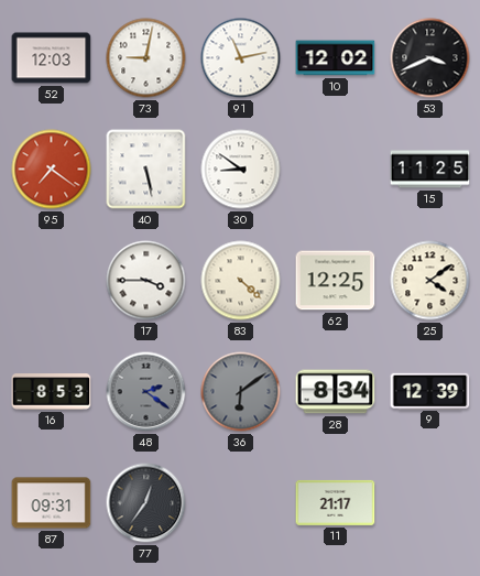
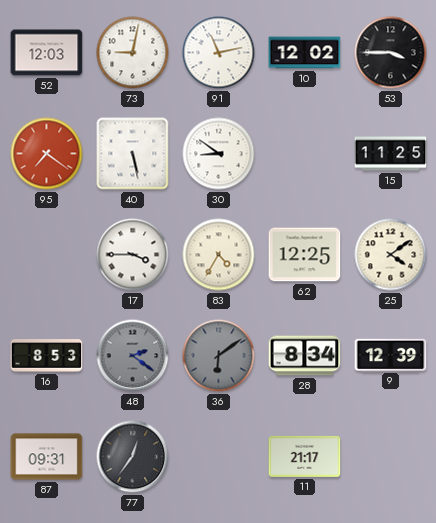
53: 3:41 -> 3:45 (391, 53)
83: 4:22 -> 4:35 (219, 255)
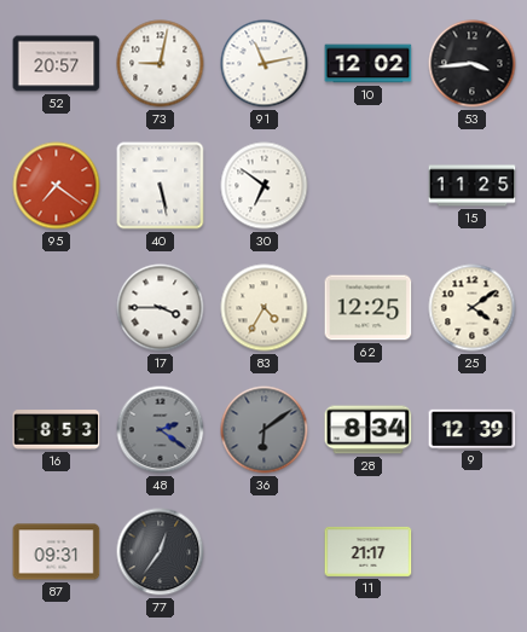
52: 12:03 -> 20:57 (57, 64)
53: 3:45 -> 3:44 (473, 64)
30: 8:51 -> 6:51 (265, 186)
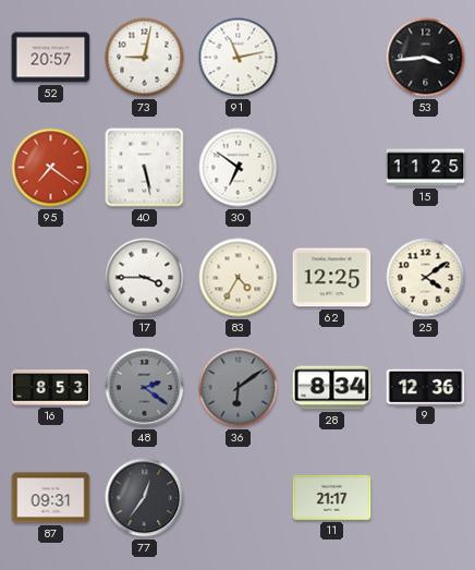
10: 12:02 -> none (369, 64)
9: 12:39 -> 12:36 (426, 387)
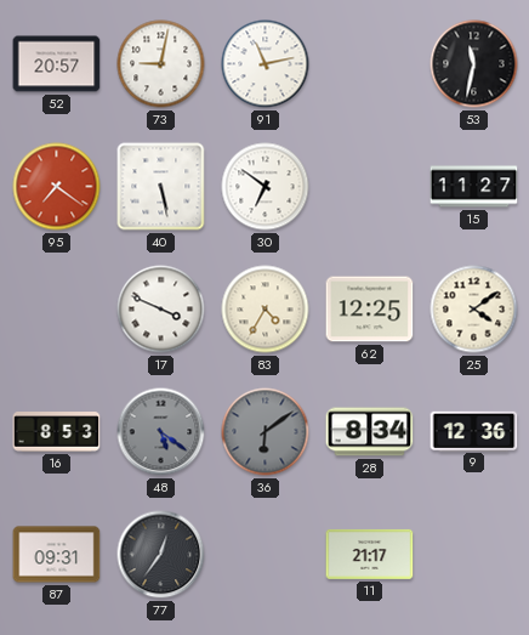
53: 3:44 -> 11:32 (474, 64)
15: 11:25 -> 11:27 (474, 187)
17: 3:45 -> 3:49 (161, 310)
48: 2:21 -> 5:21 (161, 432)
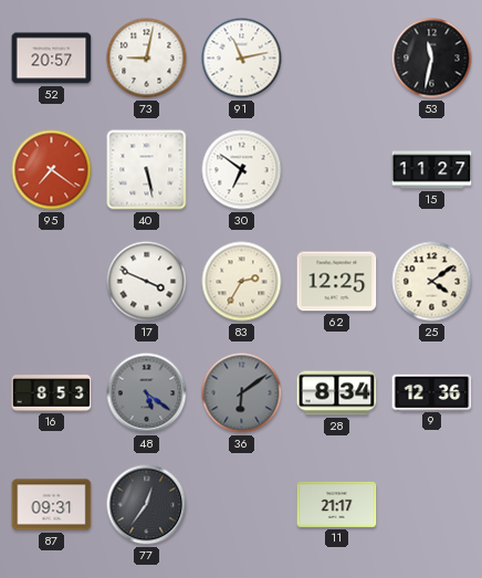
83: 4:35 -> 2:35 (242, 282)
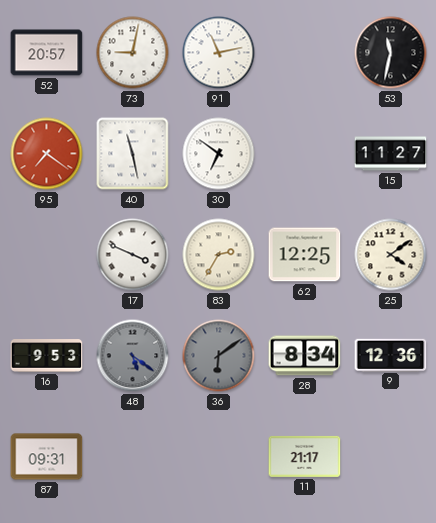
40: 5:28 -> 11:28 (133, 154)
16: 8:53 -> 9:53 (47, 356)
77: 12:36 -> none (147, 505)
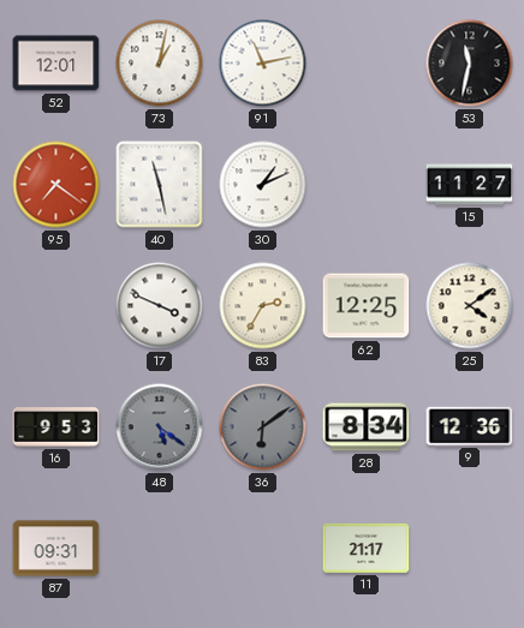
52: 20:57 -> 12:01 (56, 64)
73: 9:02 -> 1:02 (160, 64)
30: 6:51 -> 1:11 (263, 185)
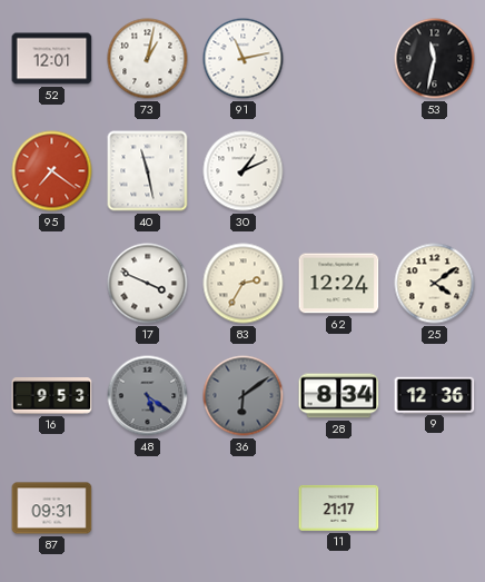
15: 11:27 -> none (470, 185)
62: 12:25 -> 12:24 (339, 284)
